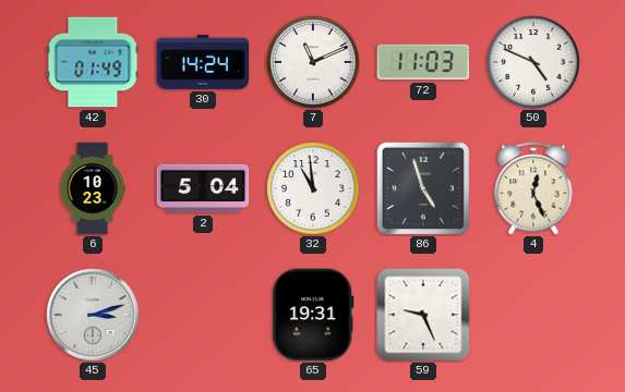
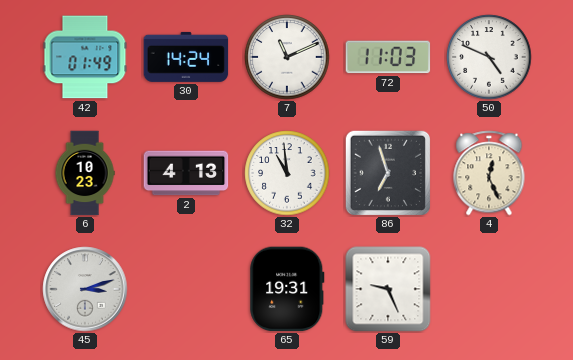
2: 5:04 -> 4:13 (186, 173)
86: 4:57 -> 6:57 (387, 172)
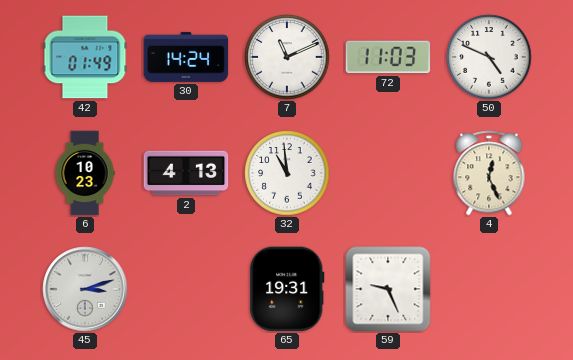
86: 6:57 -> none (387, 172)
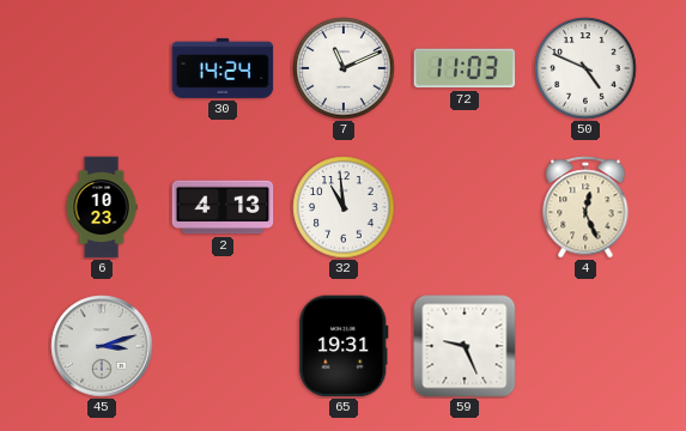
42: 01:49 -> none (85, 57)
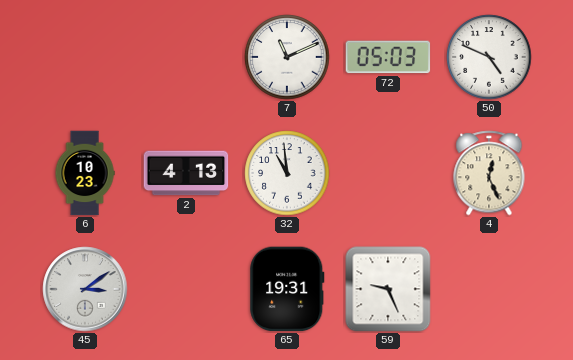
30: 14:24 -> none (223, 68)
72: 11:03 -> 05:03 (388, 57)
45: 3:12 -> 3:09 (85, 289)
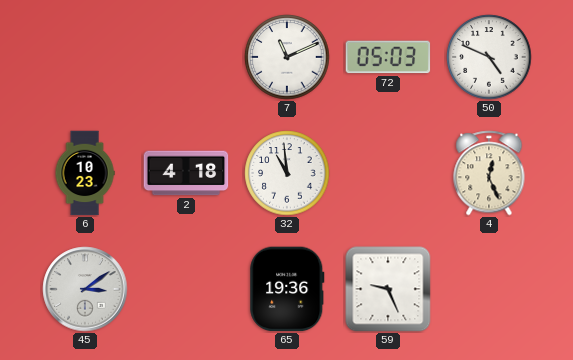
2: 4:13 -> 4:18 (186, 173)
65: 19:31 -> 19:36 (287, 289)
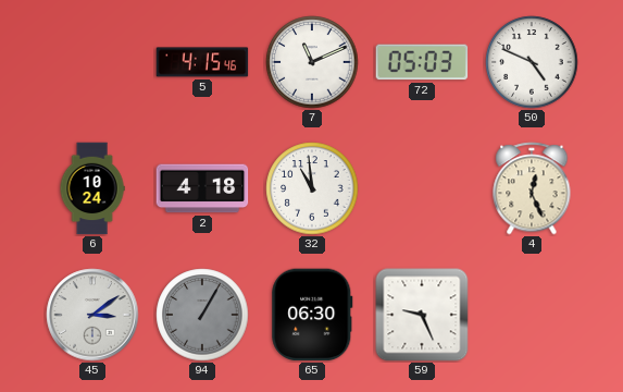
5: none -> 4:15 (202, 62)
6: 10:23 -> 10:24 (92, 188)
94: none -> 1:05 (202, 315)
65: 19:36 -> 06:30 (312, 315)
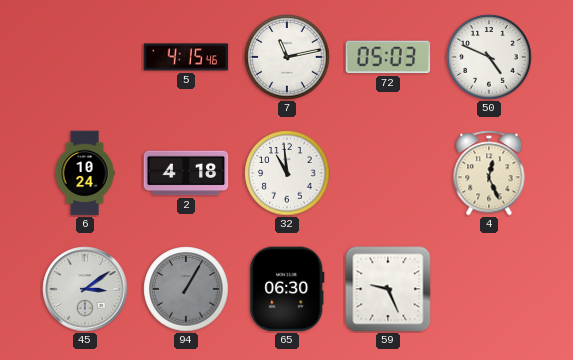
7: 11:11 -> 11:13 (287, 57)
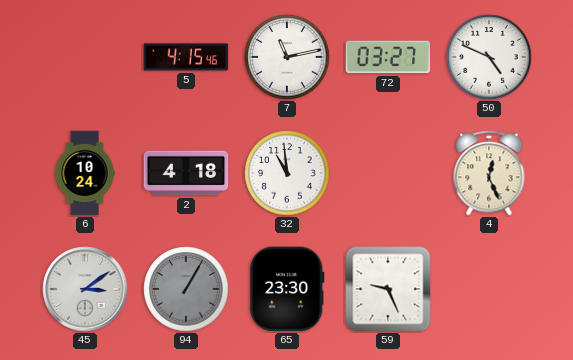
72: 05:03 -> 03:27 (388, 57)
65: 06:30 -> 23:30 (287, 289)
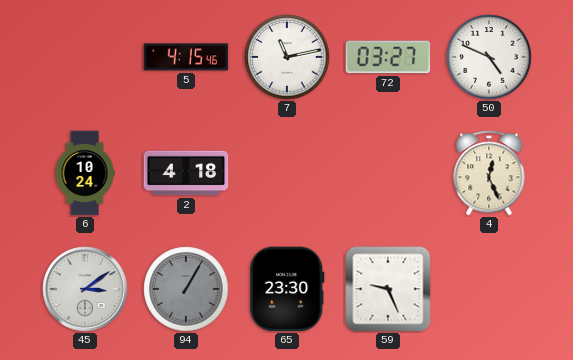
32: 10:59 -> none (287, 173)
